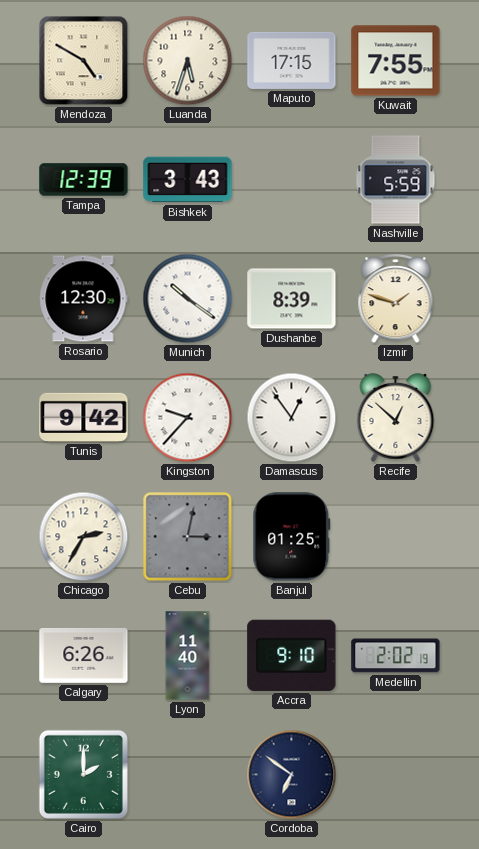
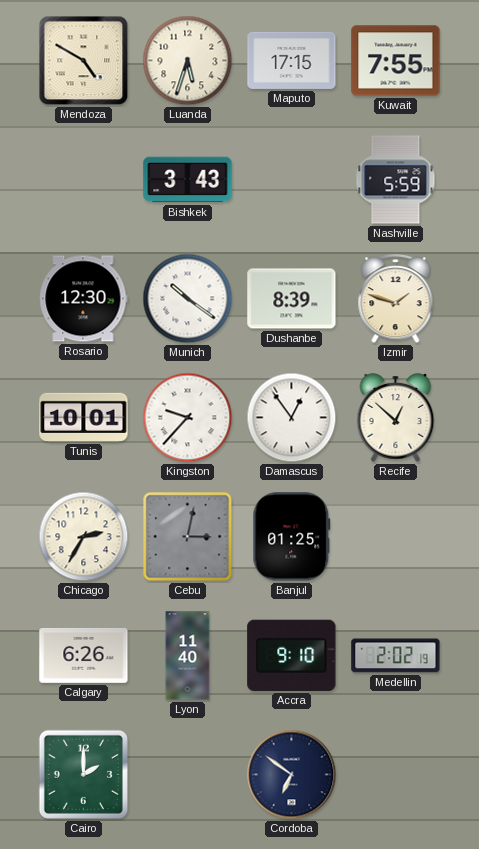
Tampa: 12:39 -> none (84, 180)
Tunis: 9:42 -> 10:01 (84, 417)
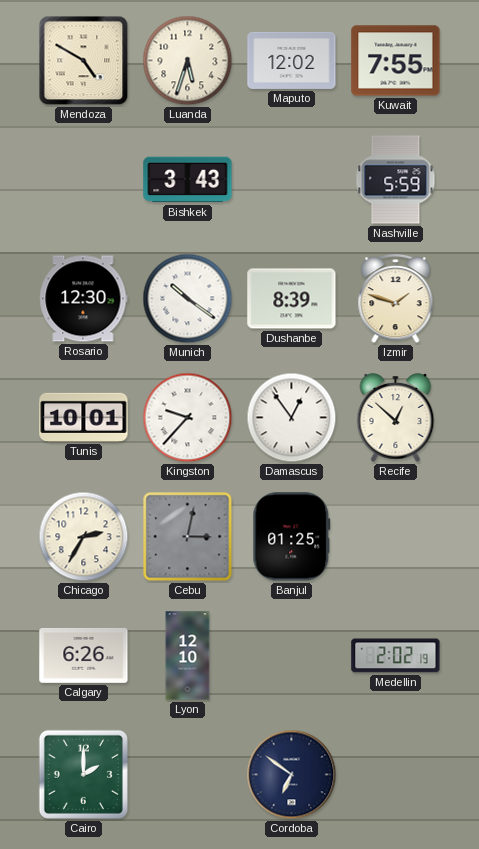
Maputo: 17:15 -> 12:02 (292, 60)
Lyon: 11:40 -> 12:10 (188, 656)
Accra: 9:10 -> none (292, 655)
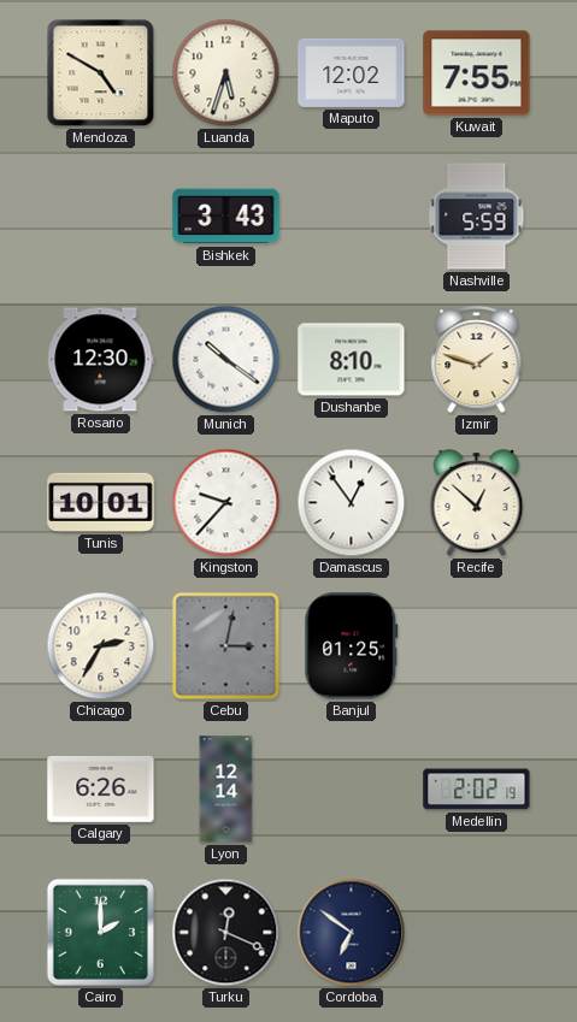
Dushanbe: 8:39 -> 8:10 (352, 360)
Lyon: 12:10 -> 12:14 (226, 790)
Turku: none -> 12:19 (226, 933)
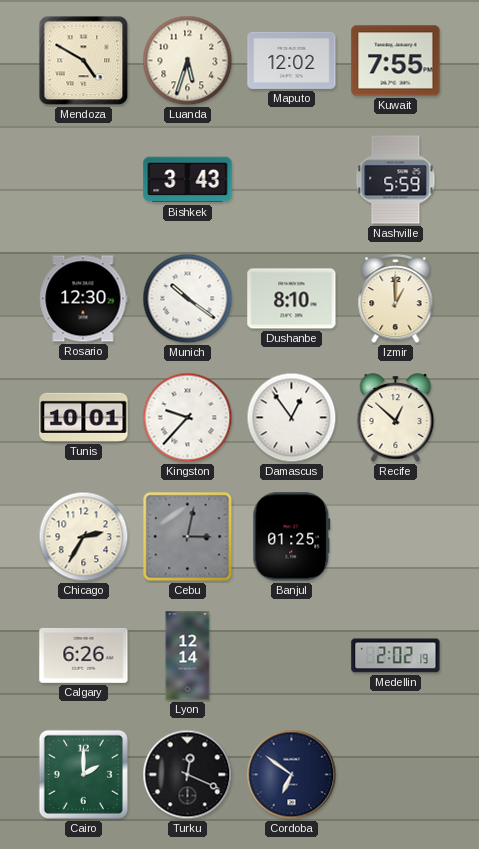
Izmir: 1:48 -> 1:00 (396, 300)
